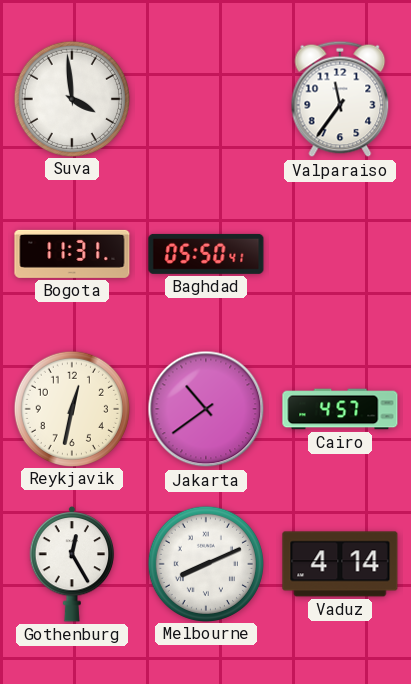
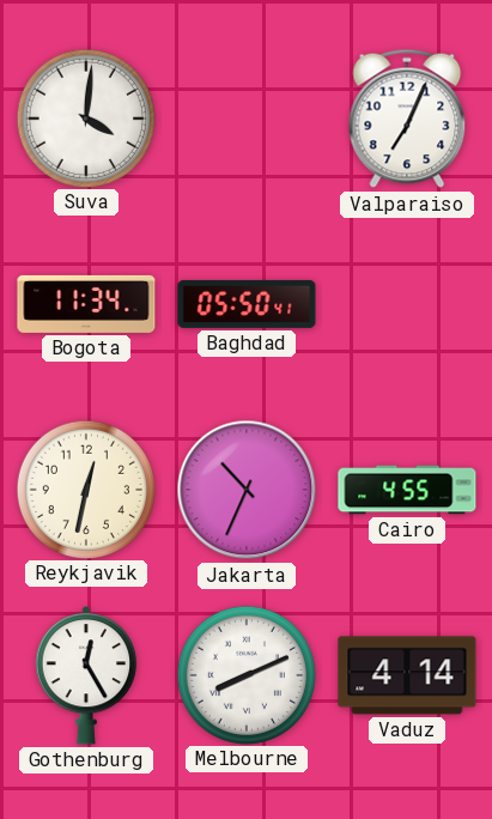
Suva: 3:59 -> 4:01 (85, 117)
Valparaiso: 11:36 -> 7:04 (407, 119)
Bogota: 11:31 -> 11:34 (86, 304)
Jakarta: 10:39 -> 10:34 (247, 490)
Cairo: 4:57 -> 4:55 (407, 490)
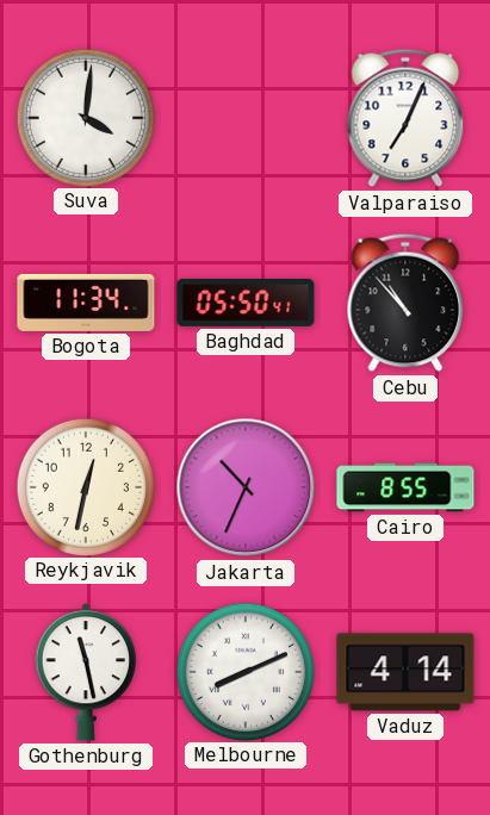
Cebu: none -> 10:53 (405, 303)
Cairo: 4:55 -> 8:55 (405, 487)
Gothenburg: 12:25 -> 11:28 (86, 673)
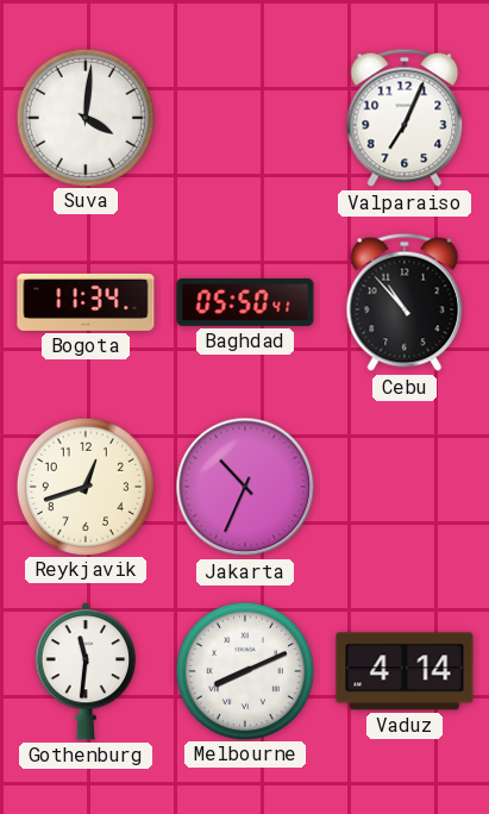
Reykjavik: 12:32 -> 12:42 (84, 486)
Cairo: 8:55 -> none (405, 487)
Gothenburg: 11:28 -> 11:31 (86, 672)
